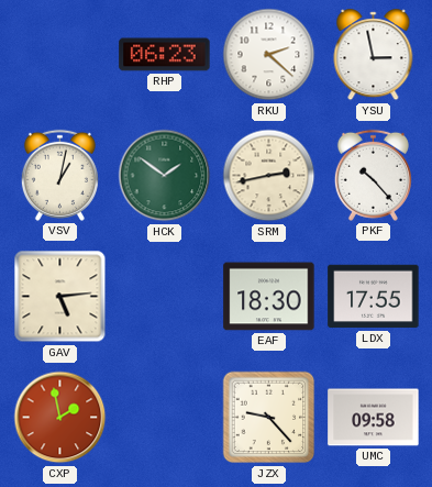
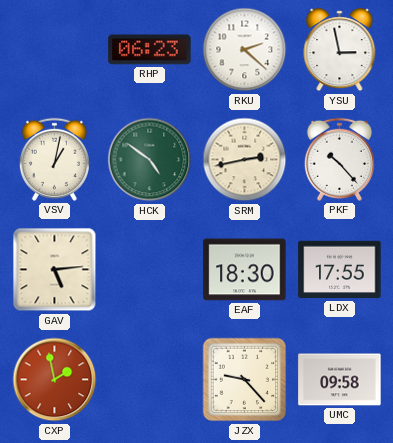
HCK: 1:51 -> 4:51 (150, 160)
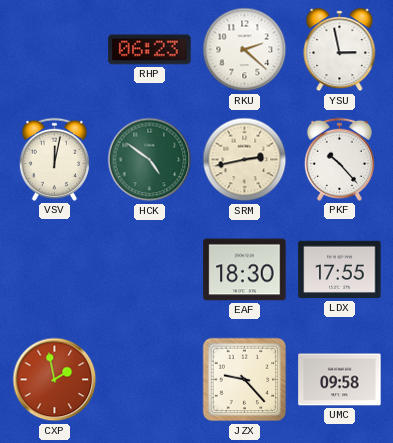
VSV: 1:02 -> 12:02 (54, 159)
GAV: 5:14 -> none (55, 270)
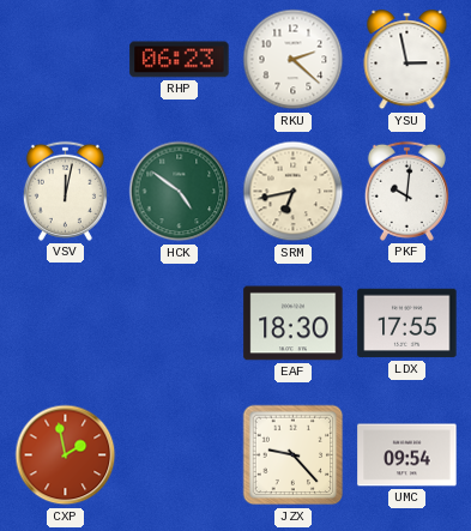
SRM: 2:43 -> 6:43 (294, 192)
PKF: 10:23 -> 10:01 (406, 191)
UMC: 09:58 -> 09:54 (407, 455)
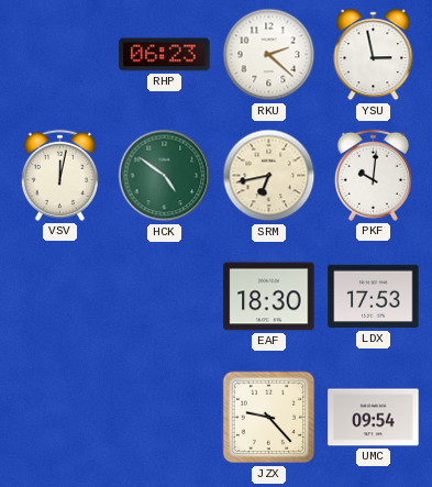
LDX: 17:55 -> 17:53 (374, 297)
CXP: 1:58 -> none (66, 455)
